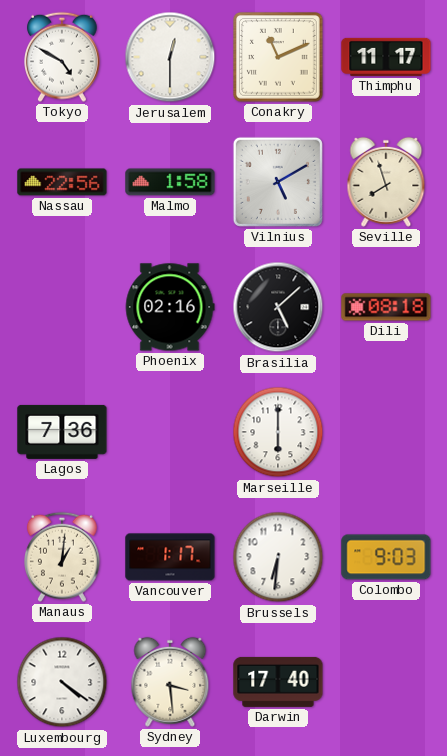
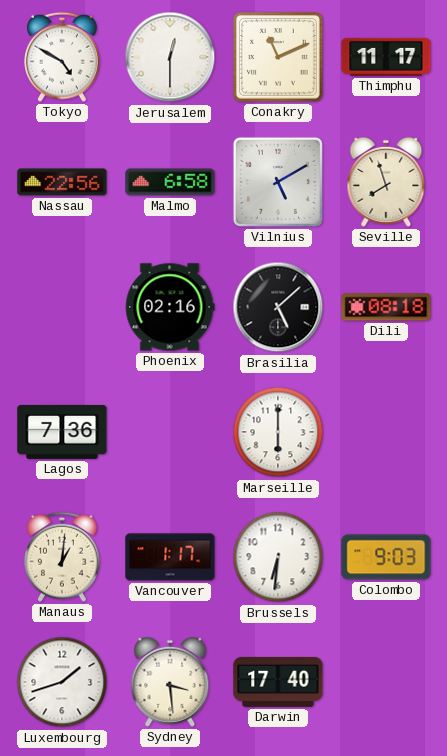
Malmo: 1:58 -> 6:58 (170, 182)
Luxembourg: 4:21 -> 1:42 (62, 682)
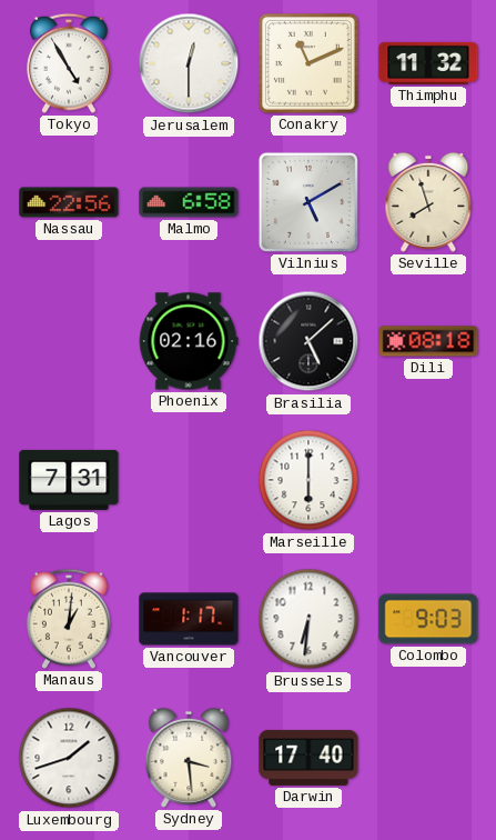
Tokyo: 4:50 -> 4:55 (70, 63)
Thimphu: 11:17 -> 11:32 (428, 63)
Lagos: 7:36 -> 7:31 (69, 480)
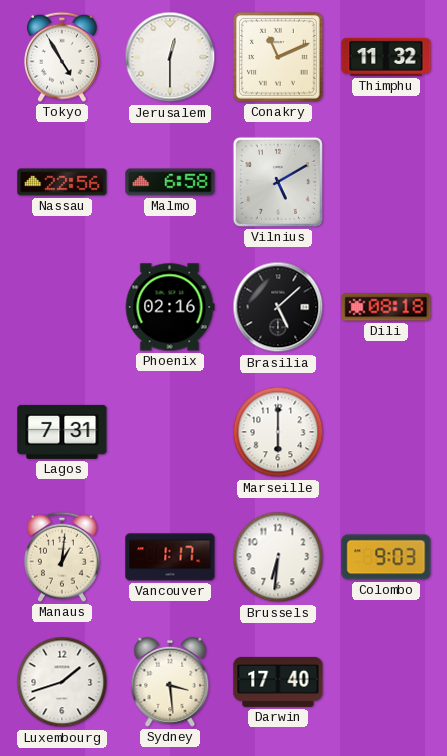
Seville: 7:57 -> none (428, 202)
